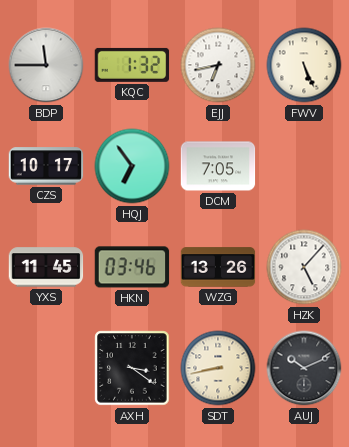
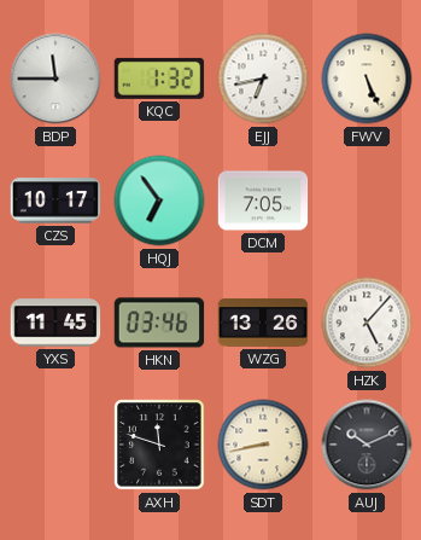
AXH: 3:21 -> 11:48 (159, 445)
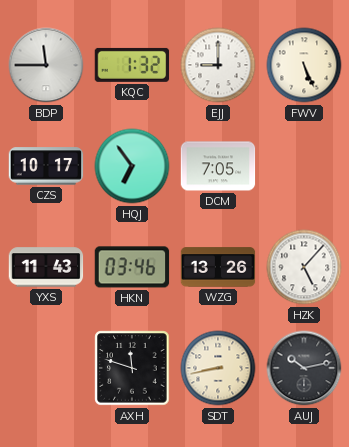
EJJ: 6:43 -> 9:00 (218, 65)
YXS: 11:45 -> 11:43 (46, 267)
AUJ: 10:11 -> 10:13 (304, 368)
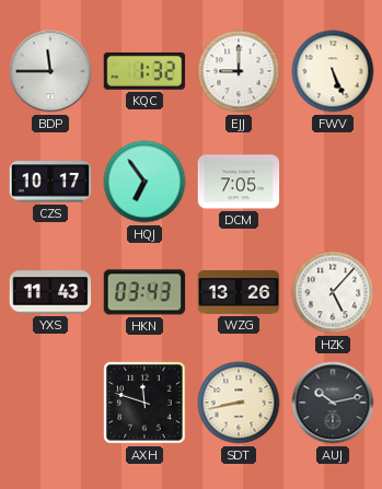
HKN: 03:46 -> 03:43 (144, 292)
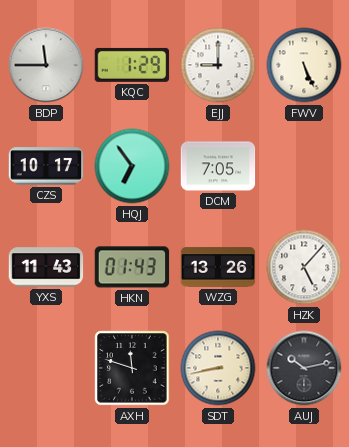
KQC: 1:32 -> 1:29 (132, 65)
HKN: 03:43 -> 01:43 (132, 267)
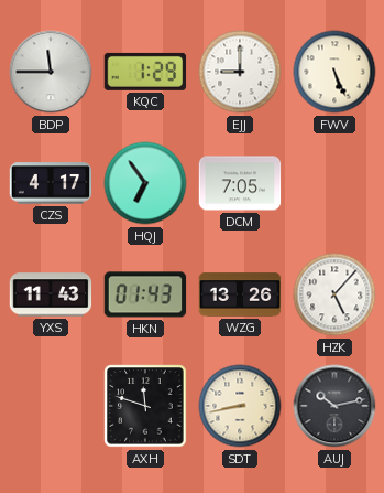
CZS: 10:17 -> 4:17 (51, 183)
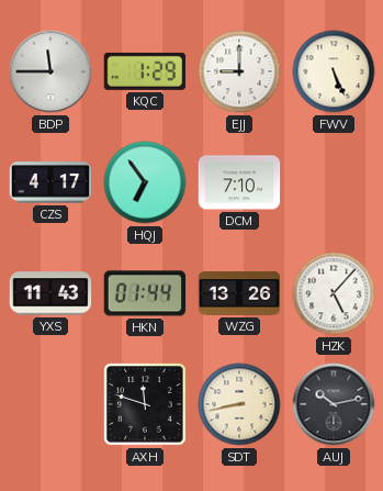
DCM: 7:05 -> 7:10 (239, 182)
HKN: 01:43 -> 01:44 (145, 293)
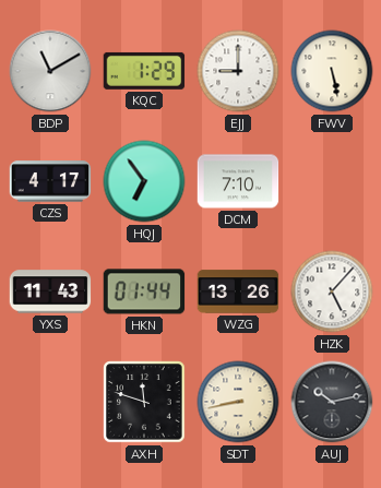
BDP: 11:45 -> 11:10 (50, 71)
FWV: 5:26 -> 5:28 (332, 71)
